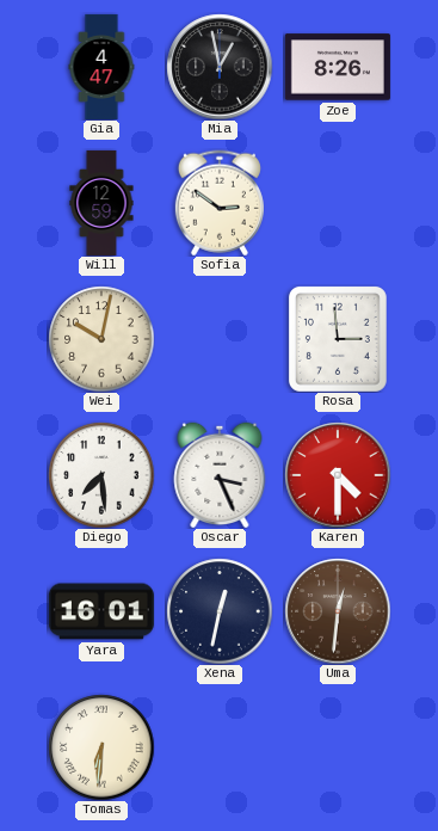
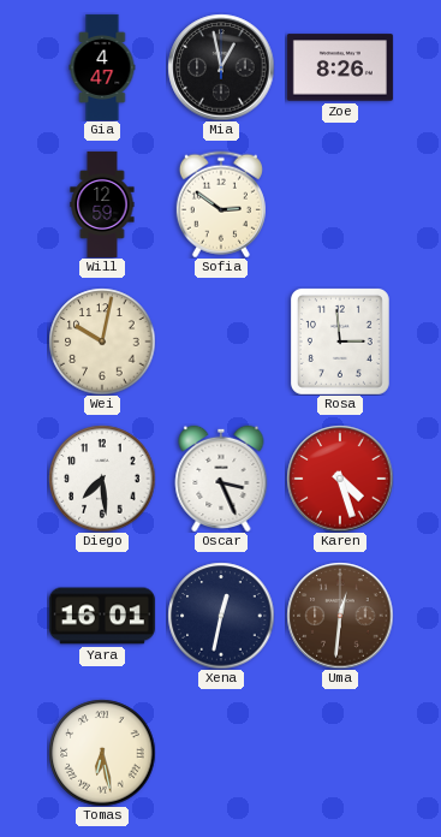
Karen: 4:30 -> 4:27 (340, 479)
Tomas: 6:31 -> 6:28 (102, 753)
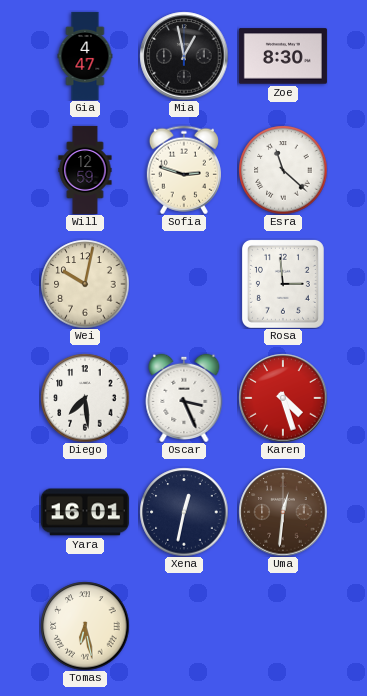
Zoe: 8:26 -> 8:30 (283, 56)
Sofia: 2:51 -> 2:48 (184, 170)
Esra: none -> 11:22 (283, 170)
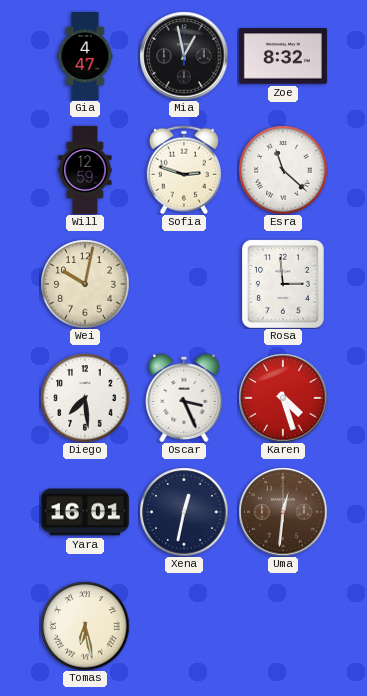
Zoe: 8:30 -> 8:32 (283, 56)
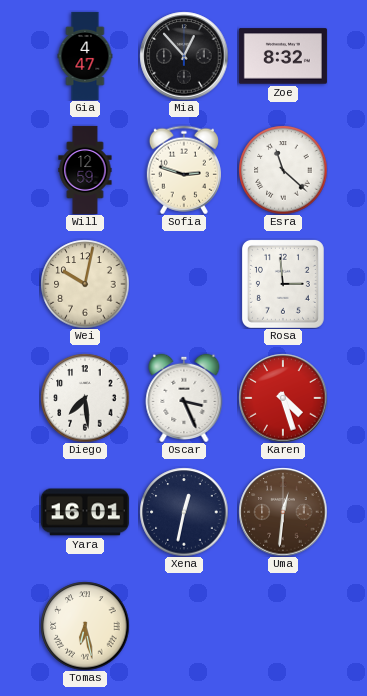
Mia: 12:58 -> 12:53 (184, 56)
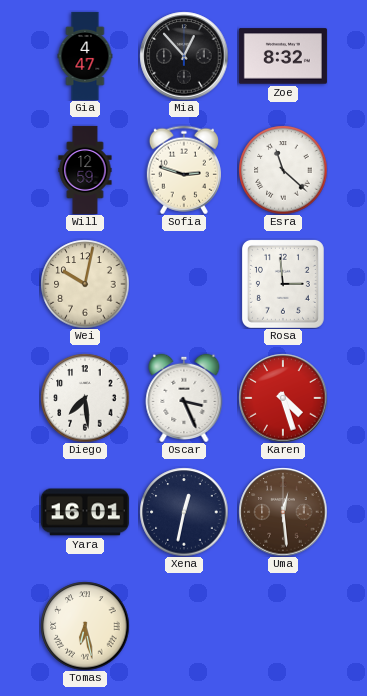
Uma: 12:31 -> 12:29 (283, 512)
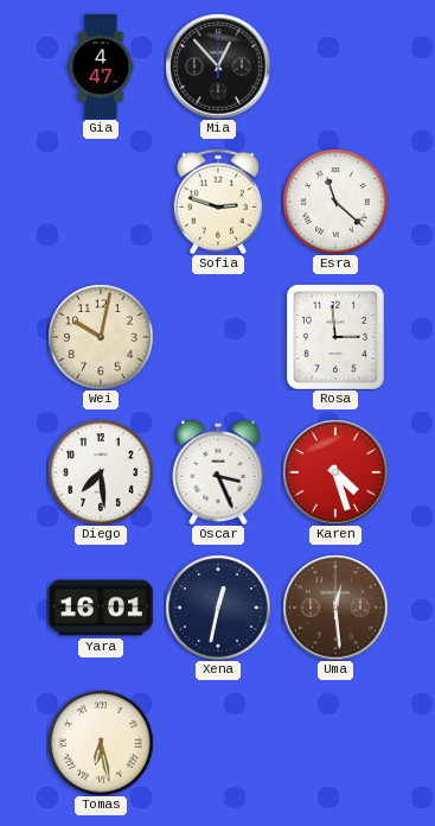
Zoe: 8:32 -> none (283, 56)
Will: 12:59 -> none (85, 170)
